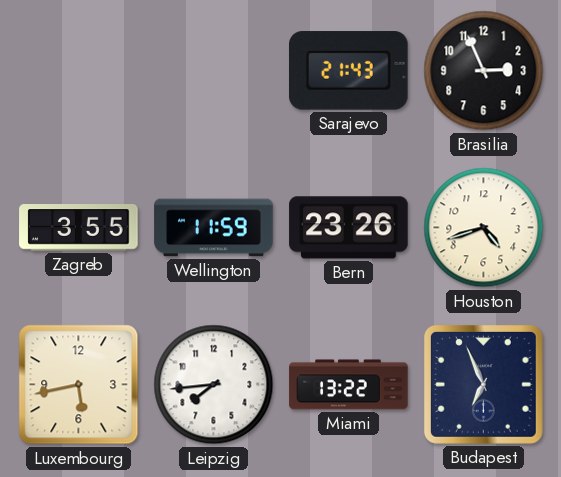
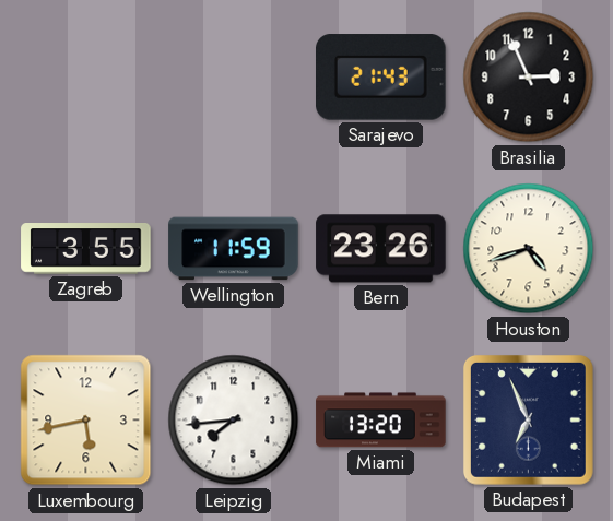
Miami: 13:22 -> 13:20 (381, 421)
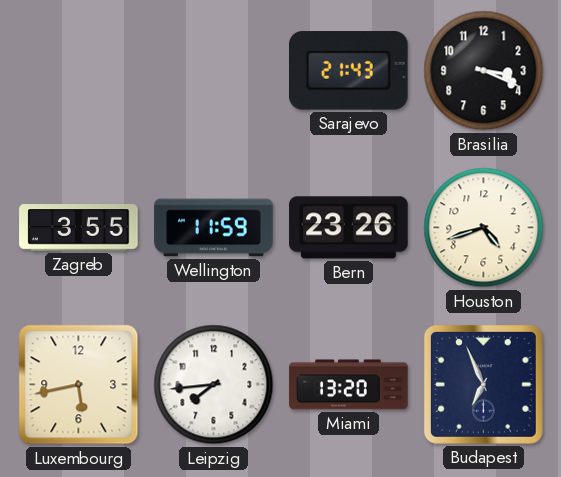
Brasilia: 2:56 -> 3:19 (484, 71)
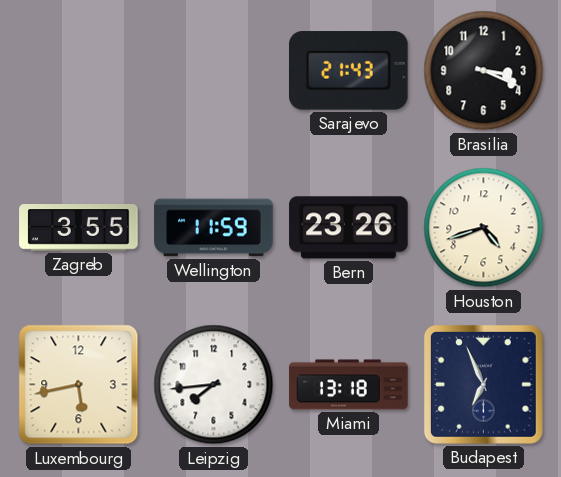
Miami: 13:20 -> 13:18 (349, 385)
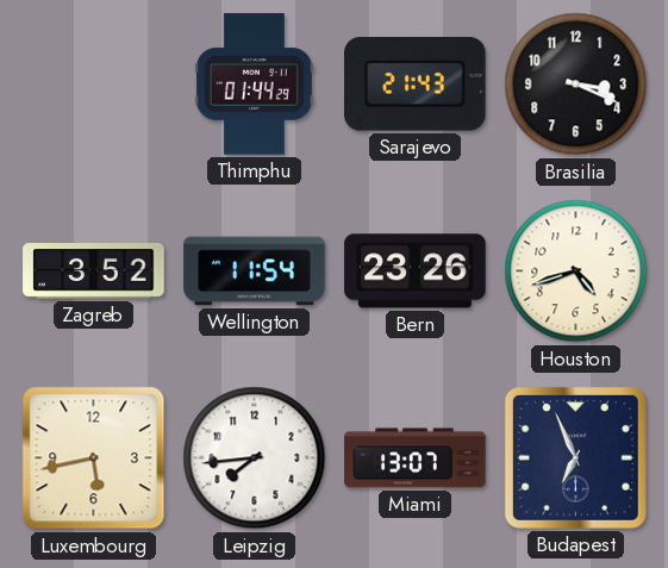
Thimphu: none -> 01:44 (254, 85)
Zagreb: 3:55 -> 3:52 (94, 271)
Wellington: 11:59 -> 11:54 (255, 271)
Miami: 13:18 -> 13:07 (416, 458)
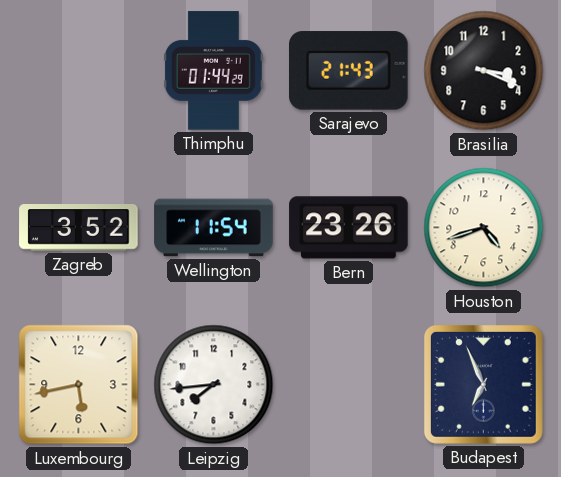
Miami: 13:07 -> none (416, 458)
